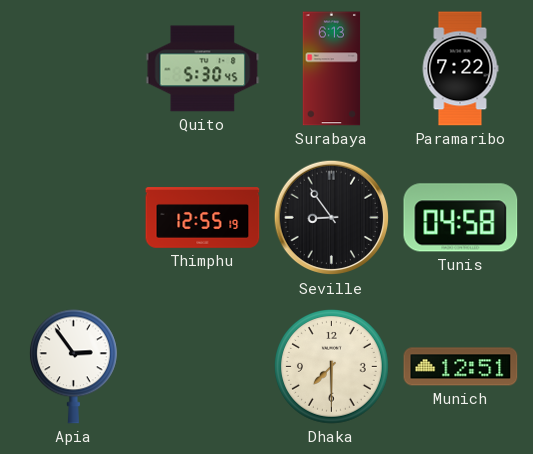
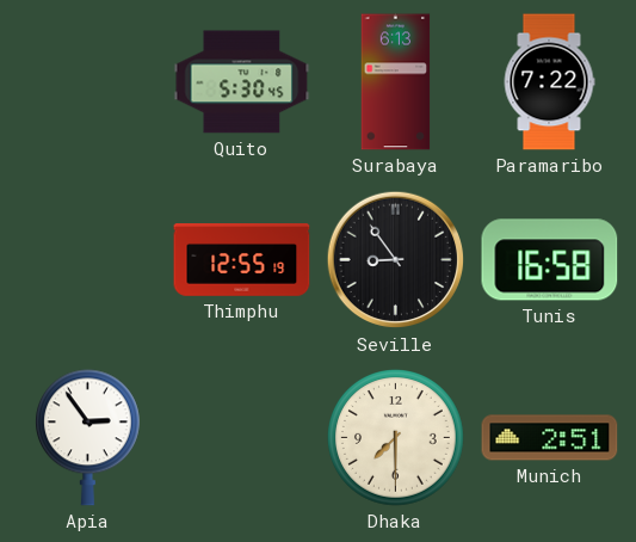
Tunis: 04:58 -> 16:58 (550, 260)
Munich: 12:51 -> 2:51 (550, 438)
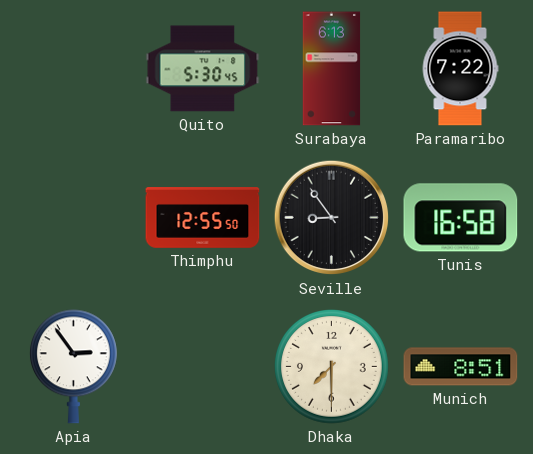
Thimphu: 12:55:19 -> 12:55:50 (203, 218)
Munich: 2:51 -> 8:51 (461, 367)
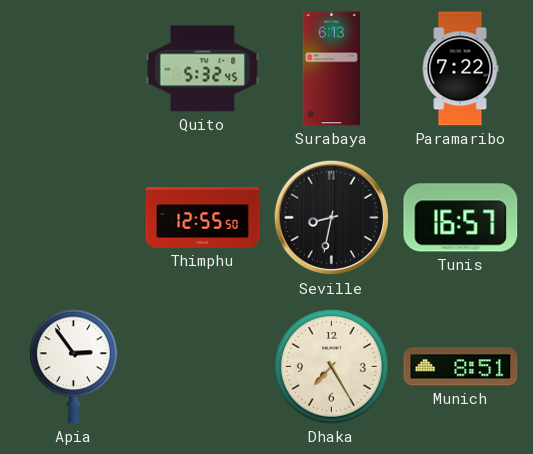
Quito: 5:30 -> 5:32 (203, 69)
Seville: 8:54 -> 8:32 (332, 218)
Tunis: 16:58 -> 16:57 (461, 218)
Dhaka: 7:30 -> 7:25 (332, 367)
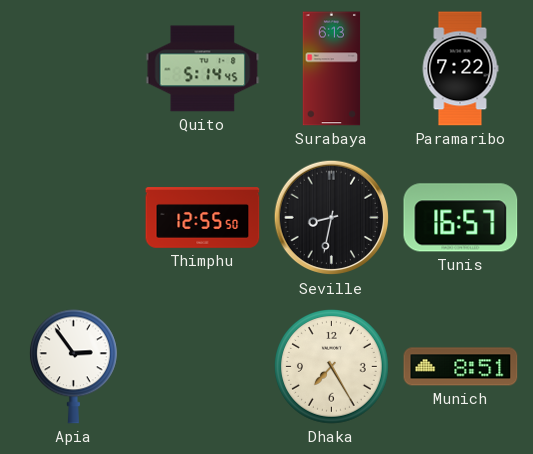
Quito: 5:32 -> 5:14 (203, 69)
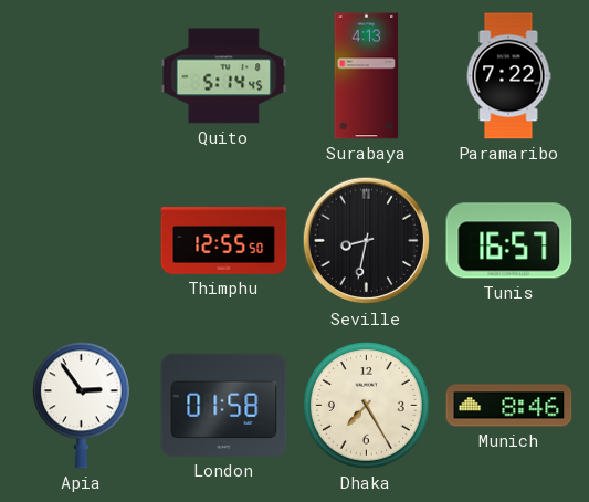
Surabaya: 6:13 -> 4:13 (367, 76)
London: none -> 01:58 (224, 405)
Munich: 8:51 -> 8:46 (509, 406)
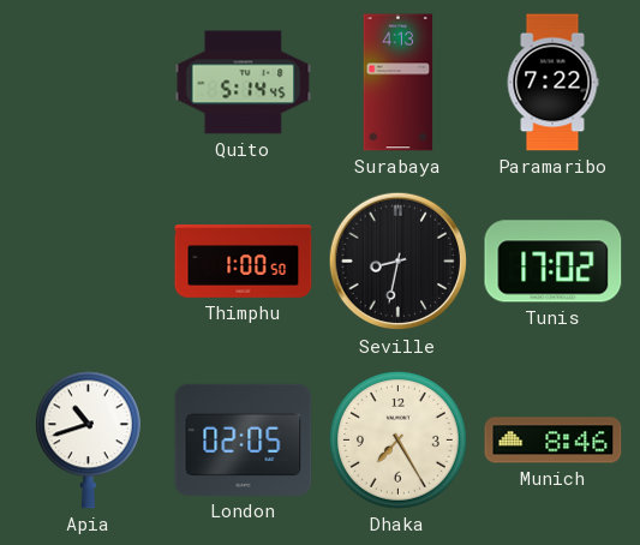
Thimphu: 12:55 -> 1:00 (244, 262)
Tunis: 16:57 -> 17:02 (554, 262)
Apia: 2:54 -> 10:42 (88, 441)
London: 01:58 -> 02:05 (244, 439)
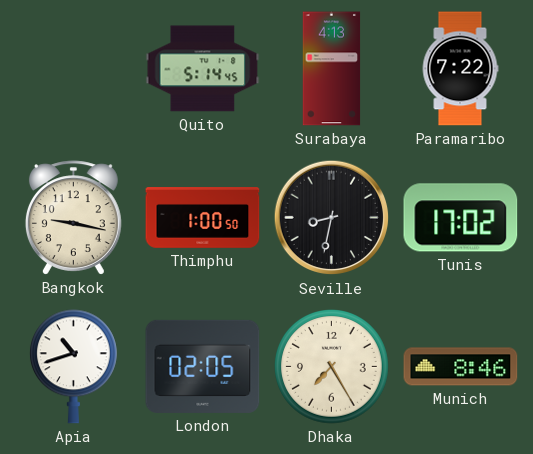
Bangkok: none -> 9:17 (73, 218)
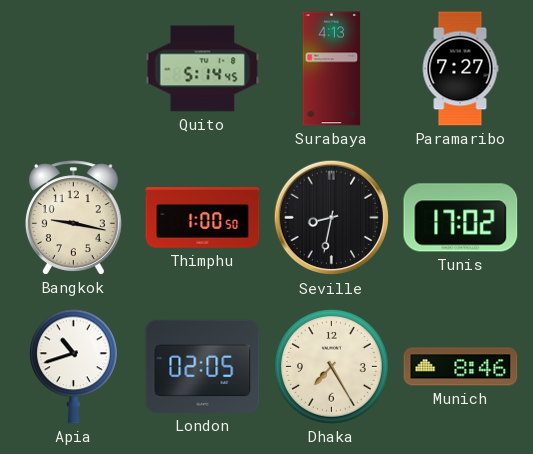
Paramaribo: 7:22 -> 7:27 (460, 69)
